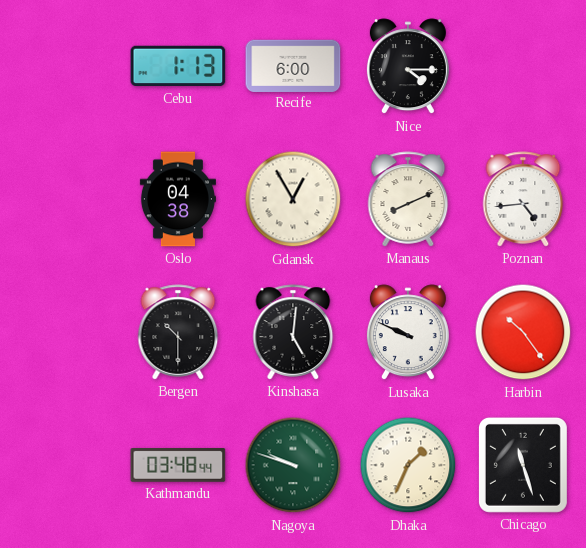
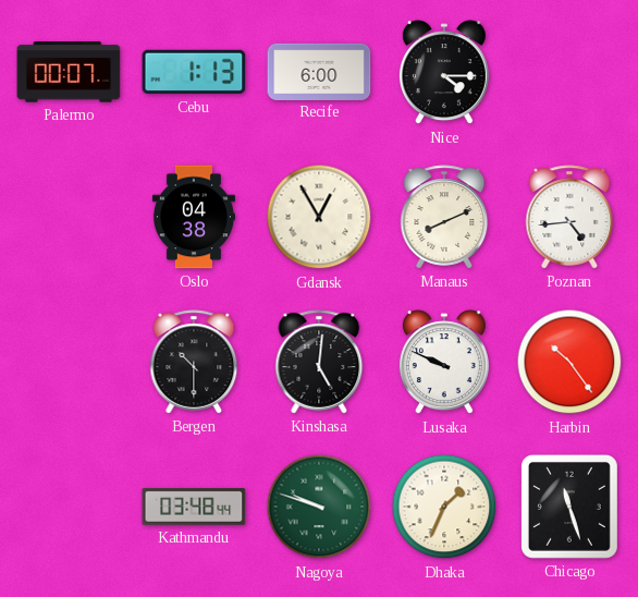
Palermo: none -> 00:07 (69, 72)
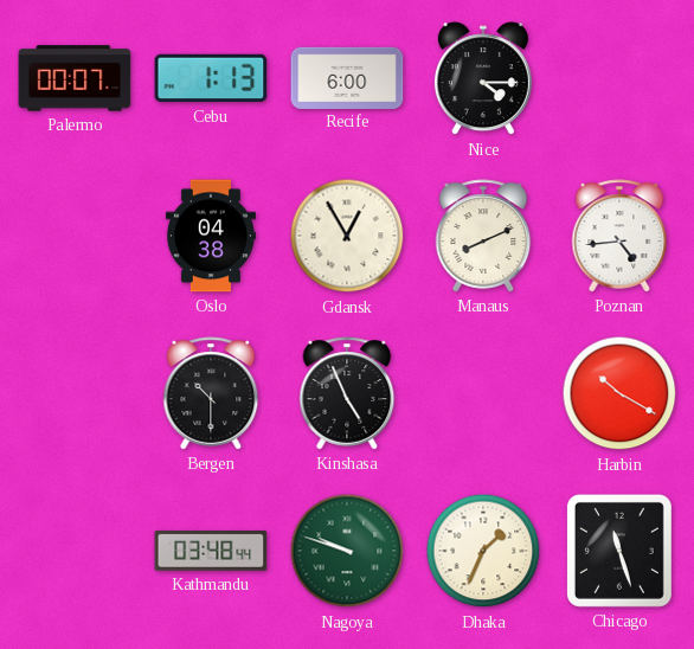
Kinshasa: 5:01 -> 4:56 (347, 393)
Lusaka: 9:49 -> none (444, 363)
Harbin: 10:24 -> 10:20 (619, 393)
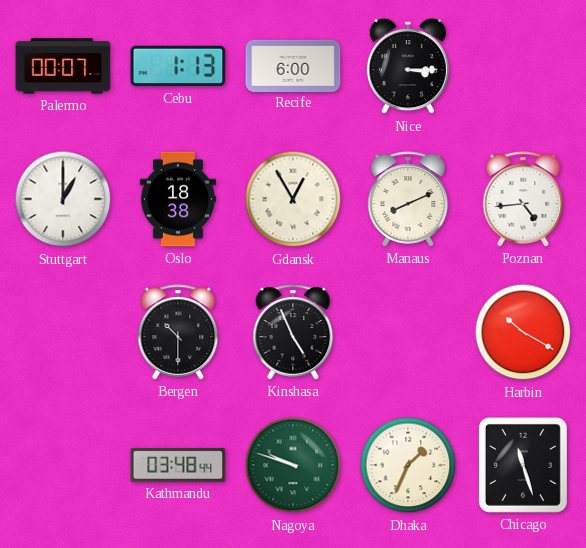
Nice: 4:15 -> 3:15 (408, 67)
Stuttgart: none -> 1:00 (63, 199)
Oslo: 04:38 -> 18:38 (178, 199)
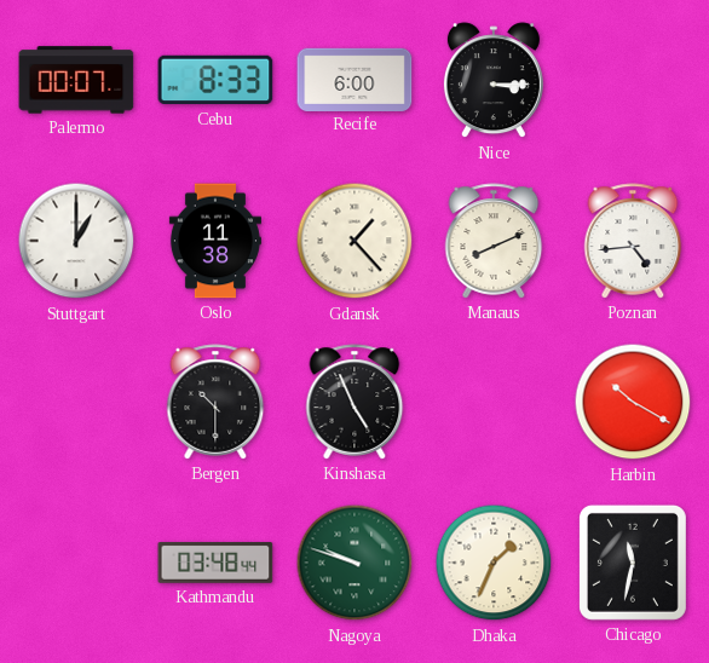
Cebu: 1:13 -> 8:33 (215, 80)
Oslo: 18:38 -> 11:38 (215, 241)
Gdansk: 12:55 -> 1:23 (354, 241)
Chicago: 11:27 -> 11:32 (633, 563)
